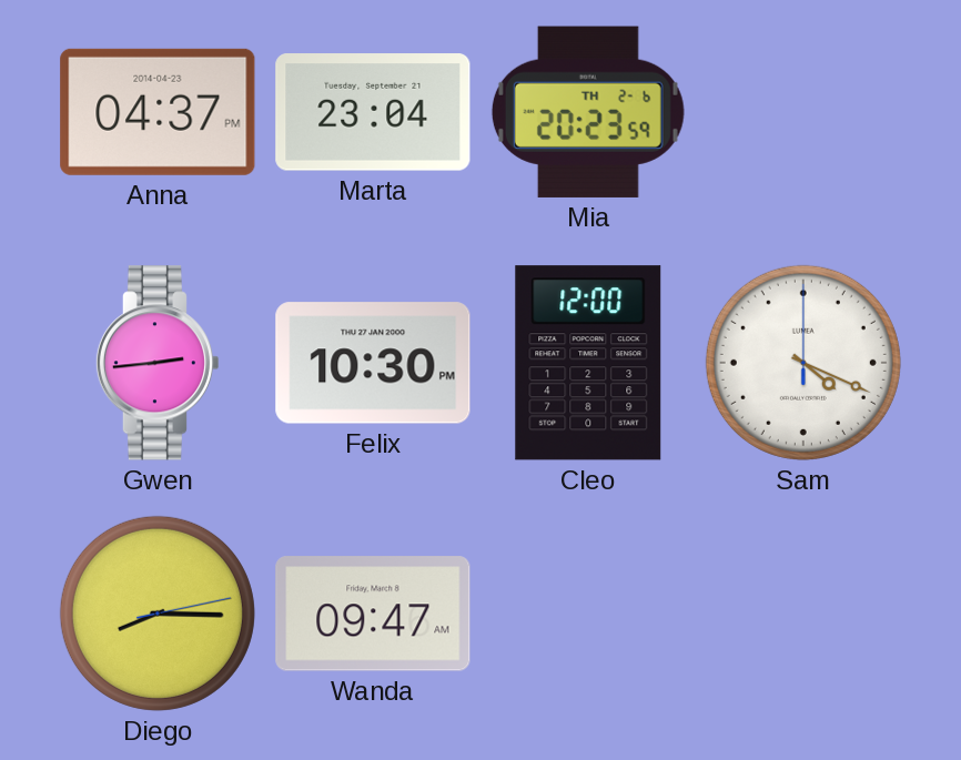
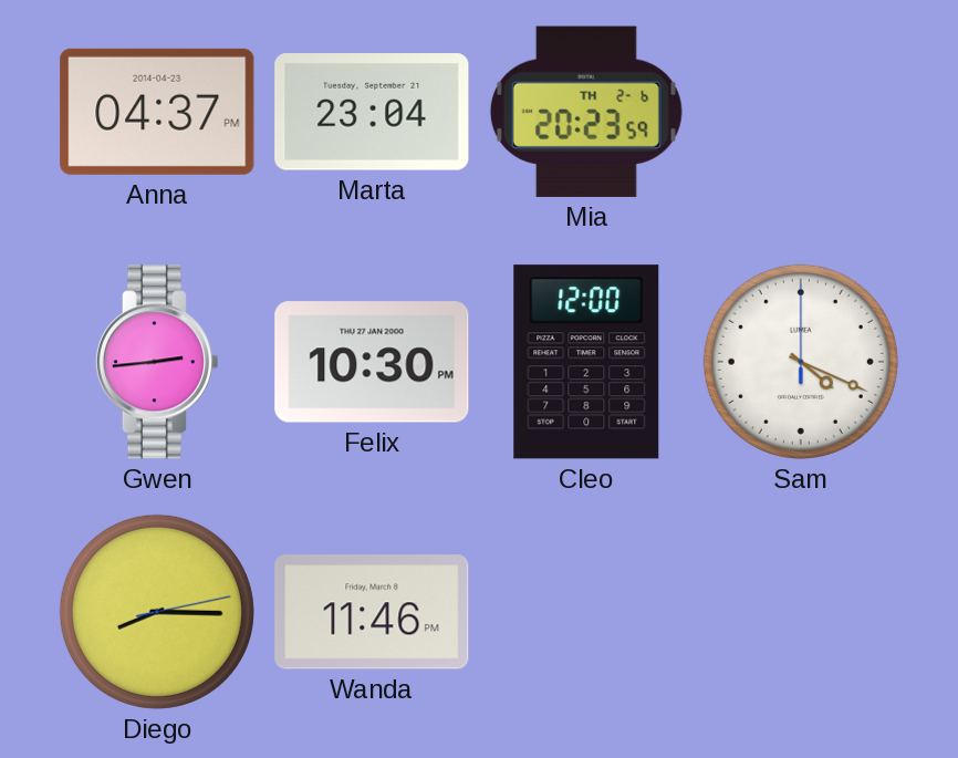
Wanda: 09:47 -> 11:46 (372, 612)
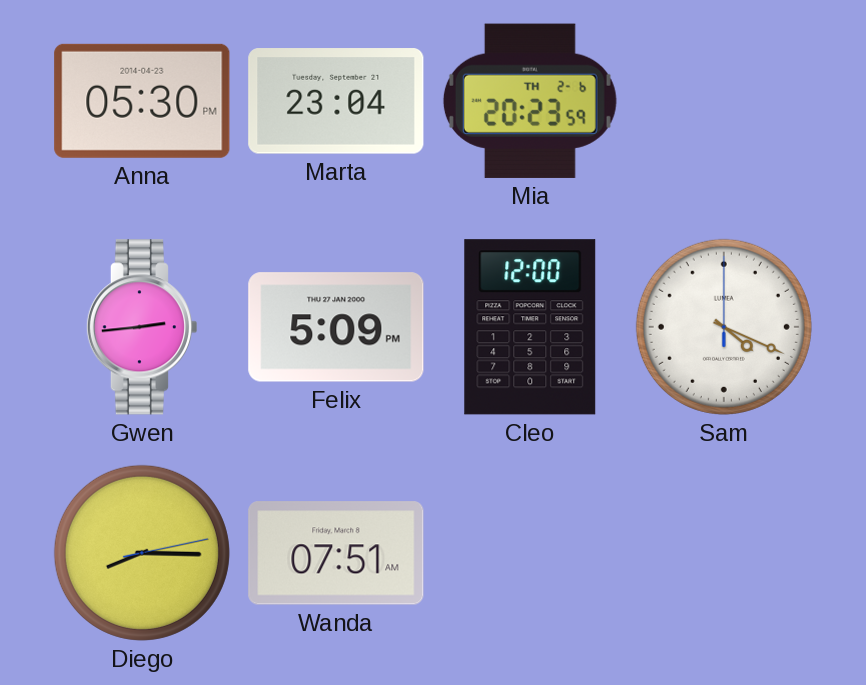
Anna: 04:37 -> 05:30 (142, 101)
Felix: 10:30 -> 5:09 (336, 327)
Wanda: 11:46 -> 07:51 (336, 553)
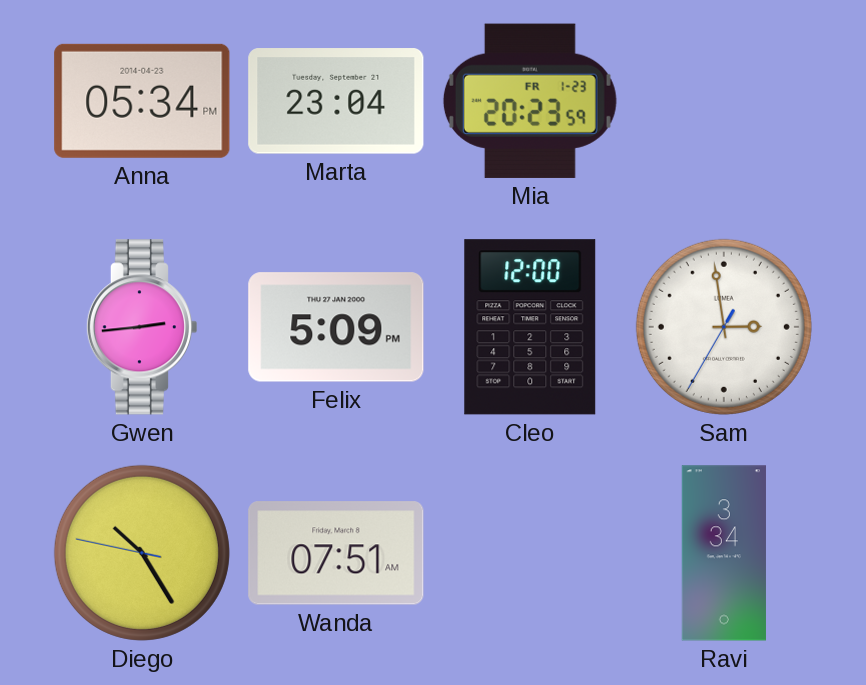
Anna: 05:30 -> 05:34 (142, 101)
Mia date: TH 2-6 -> FR 1-23 (530, 101)
Sam: 4:19 -> 2:58 (724, 327)
Diego: 8:15 -> 10:24 (142, 553)
Ravi: none -> 3:34 (724, 553)
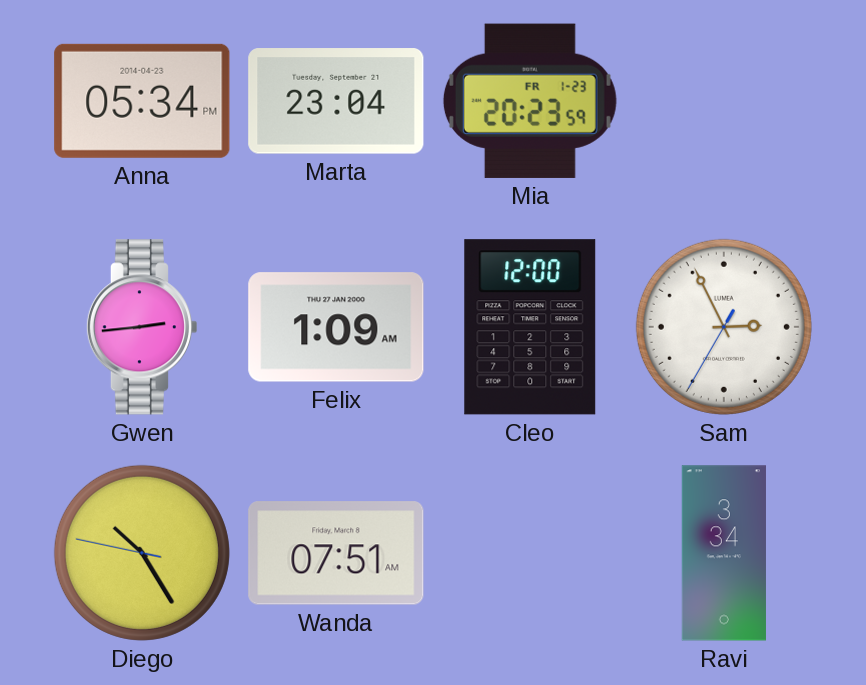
Felix: 5:09 -> 1:09 (336, 327)
Sam: 2:58 -> 2:55 (724, 327)
